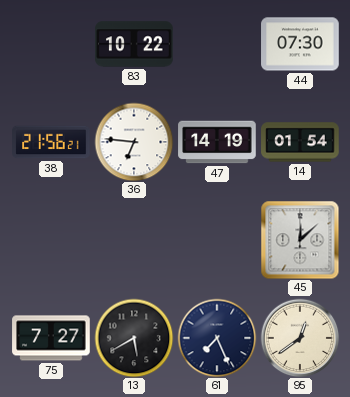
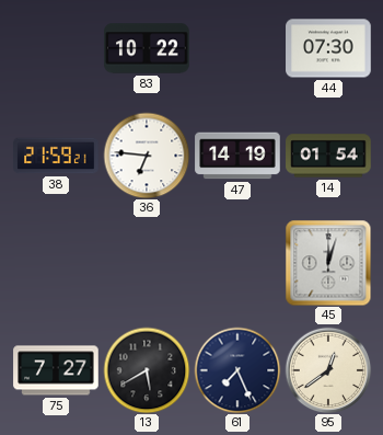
38: 21:56 -> 21:59 (56, 156)
45: 12:08 -> 12:03 (328, 263)
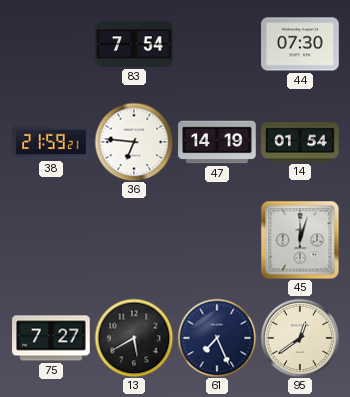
83: 10:22 -> 7:54 (134, 44)
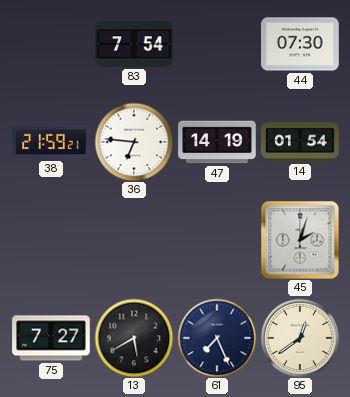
45: 12:03 -> 2:03 (300, 240)
